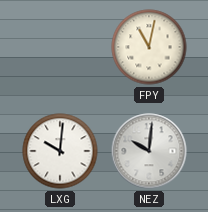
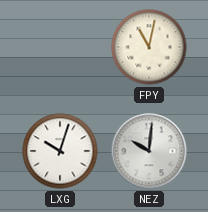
LXG: 10:01 -> 10:03 (60, 151)
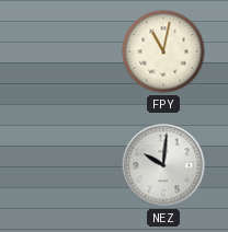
LXG: 10:03 -> none (60, 151)
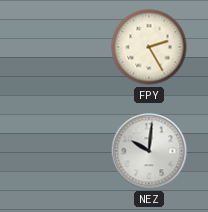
FPY: 11:02 -> 2:25 (149, 47)
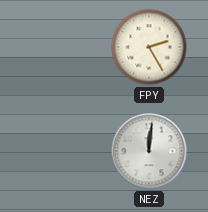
NEZ: 10:01 -> 12:01 (149, 151)
